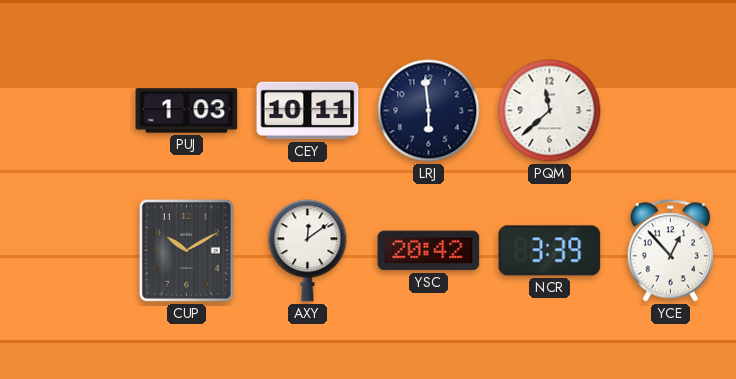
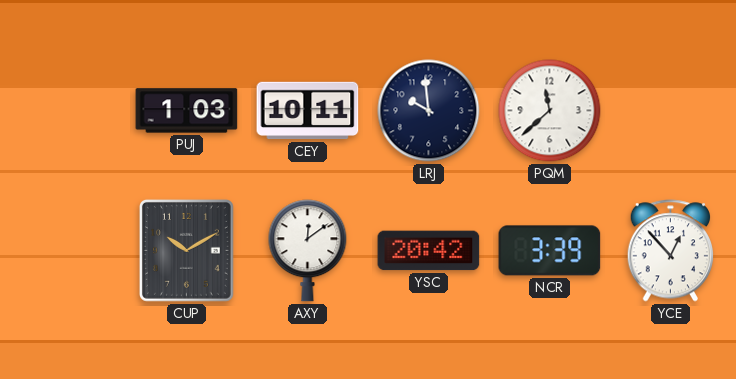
LRJ: 5:59 -> 9:59 (429, 111)
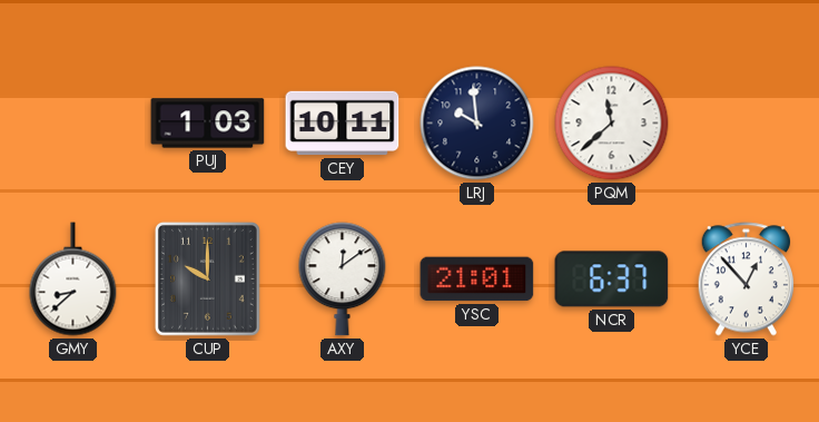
GMY: none -> 8:38 (73, 279)
CUP: 10:10 -> 10:00 (207, 278)
YSC: 20:42 -> 21:01 (477, 279)
NCR: 3:39 -> 6:37 (612, 279)
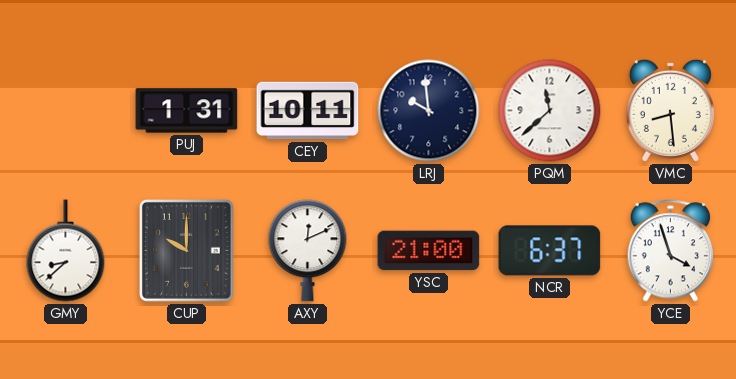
PUJ: 1:03 -> 1:31 (187, 111)
VMC: none -> 8:29 (670, 110)
AXY: 12:09 -> 12:11 (308, 251)
YSC: 21:01 -> 21:00 (429, 251)
YCE: 12:53 -> 3:57 (670, 251)
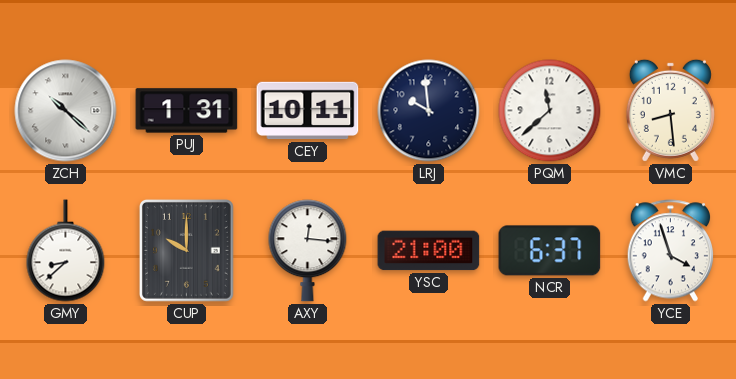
ZCH: none -> 10:22 (66, 111)
AXY: 12:11 -> 12:16 (308, 251)
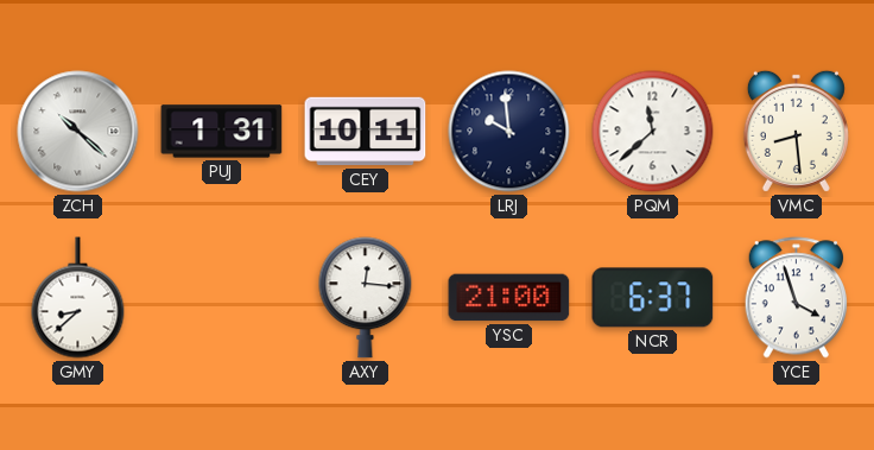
CUP: 10:00 -> none (186, 250)
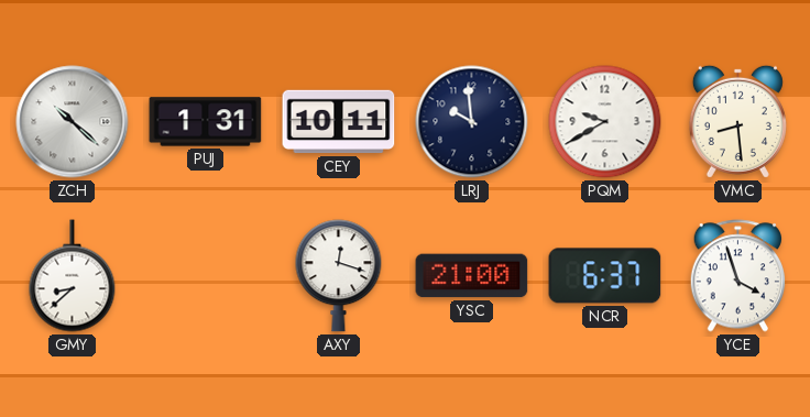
PQM: 11:38 -> 9:40 (605, 122)
AXY: 12:16 -> 12:18 (339, 276)
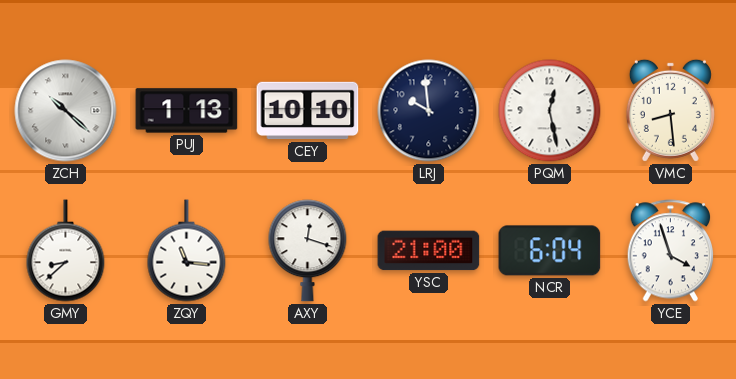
PUJ: 1:31 -> 1:13 (187, 111)
CEY: 10:11 -> 10:10 (308, 111)
PQM: 9:40 -> 12:28 (550, 111)
ZQY: none -> 11:16 (187, 251)
NCR: 6:37 -> 6:04 (550, 251)
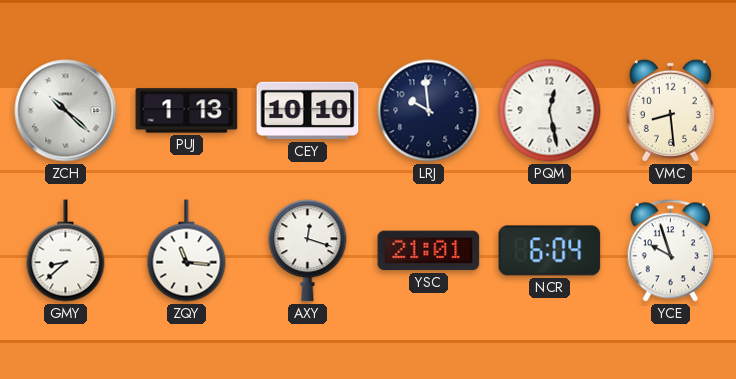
YSC: 21:00 -> 21:01 (429, 251)
YCE: 3:57 -> 9:57 (670, 251)
